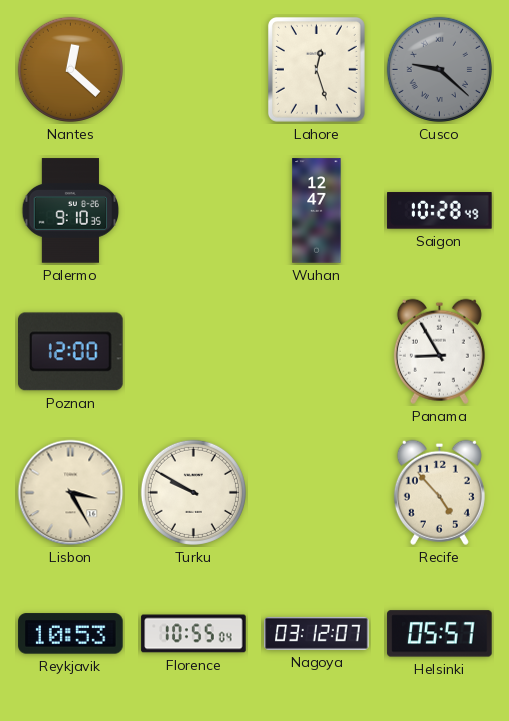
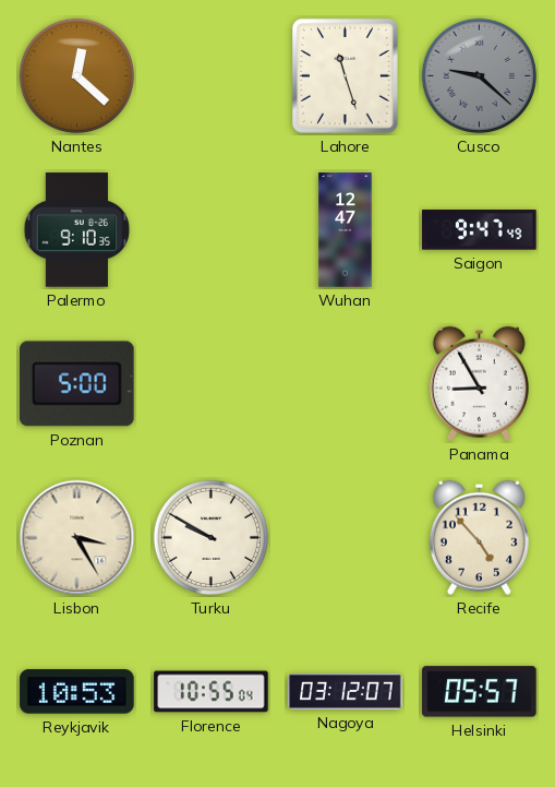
Lahore: 12:27 -> 11:27 (345, 75)
Saigon: 10:28 -> 9:47 (480, 230)
Poznan: 12:00 -> 5:00 (77, 384)
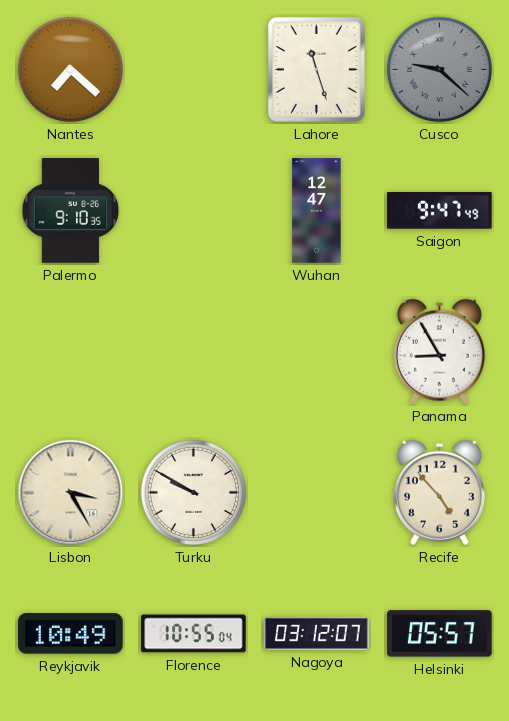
Nantes: 12:22 -> 7:22 (70, 69)
Poznan: 5:00 -> none (77, 384)
Reykjavik: 10:53 -> 10:49 (71, 634)
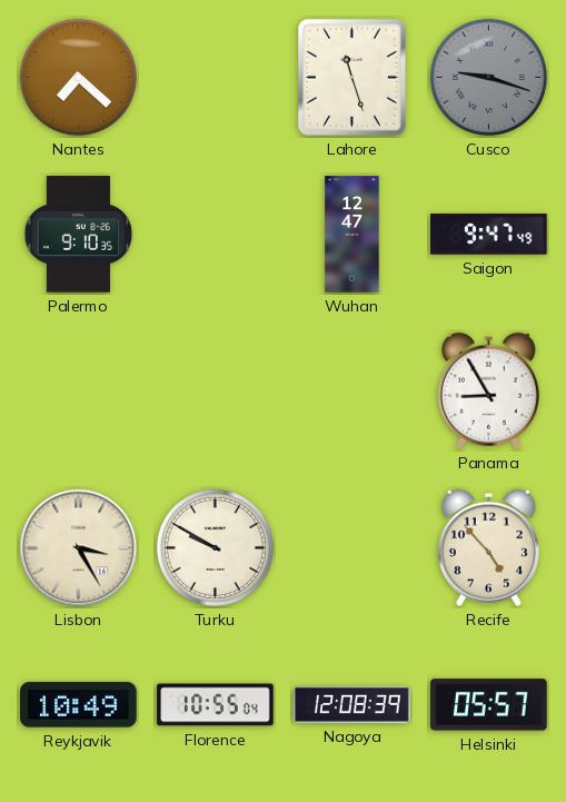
Cusco: 9:22 -> 9:18 (488, 77)
Nagoya: 03:12 -> 12:08 (352, 704)
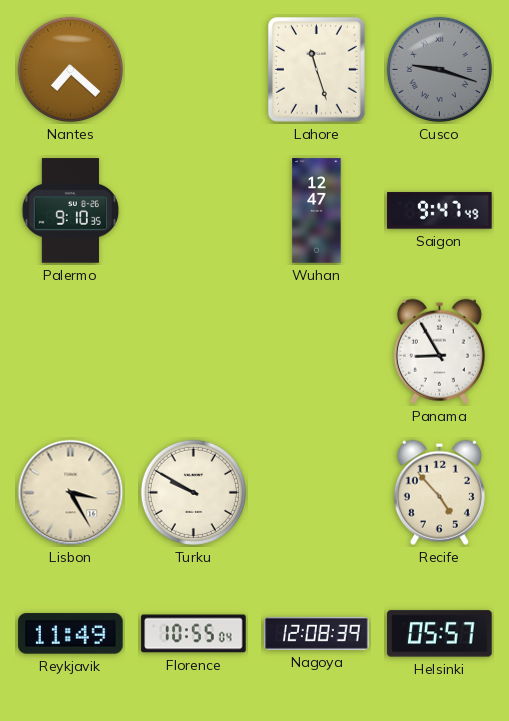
Reykjavik: 10:49 -> 11:49 (71, 634)
